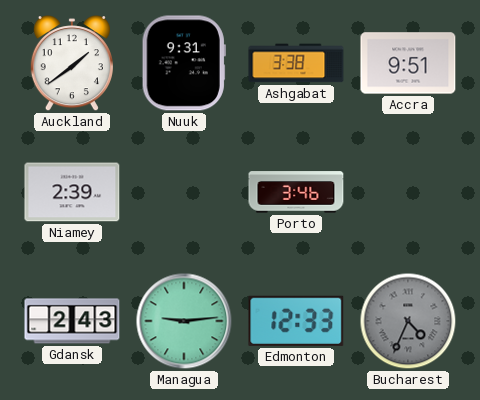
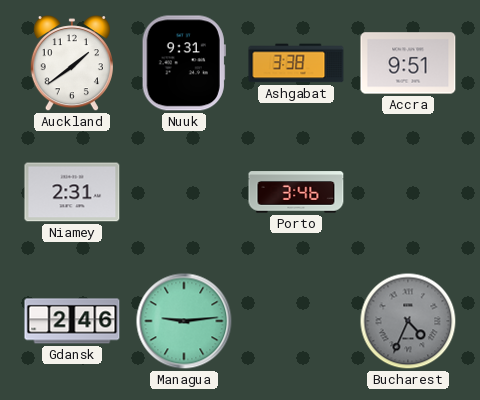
Niamey: 2:39 -> 2:31 (72, 192)
Gdansk: 2:43 -> 2:46 (72, 321)
Edmonton: 12:33 -> none (296, 321)
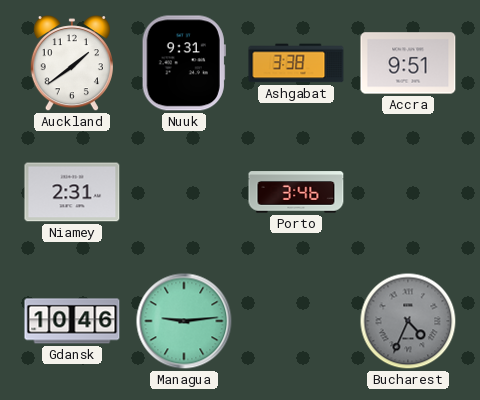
Gdansk: 2:46 -> 10:46 (72, 321)
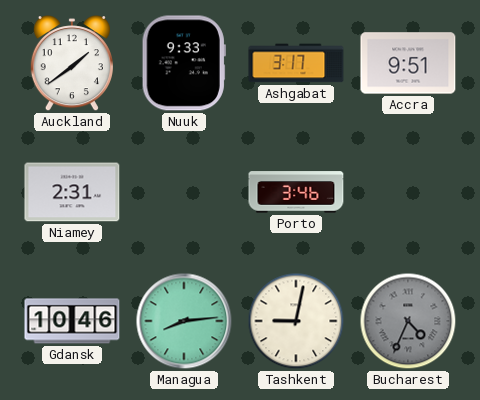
Nuuk: 9:31 -> 9:33 (184, 63)
Ashgabat: 3:38 -> 3:17 (296, 63)
Managua: 9:14 -> 8:14 (184, 321)
Tashkent: none -> 9:02 (296, 321)
